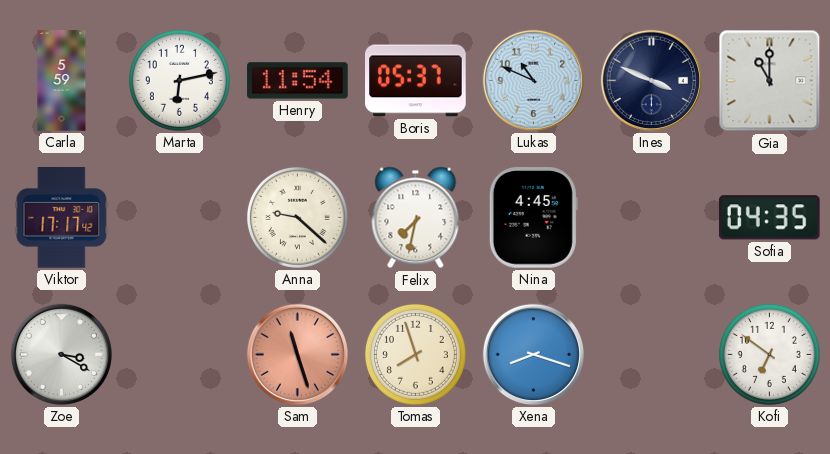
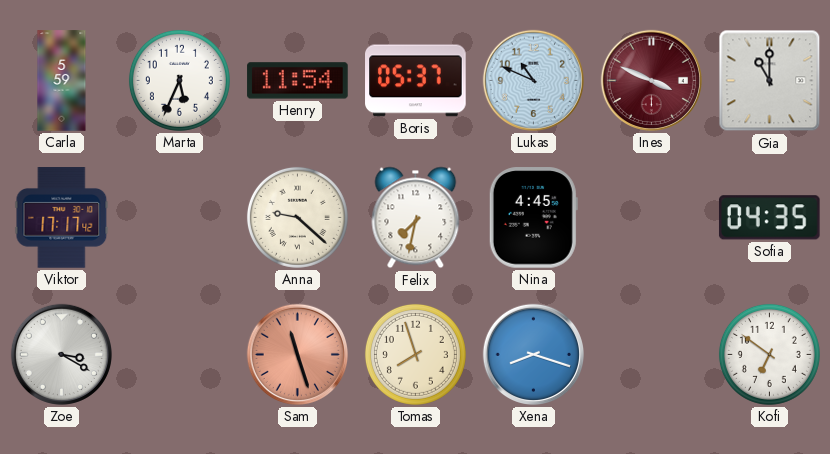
Marta: 6:13 -> 5:34 (179, 80)
Ines dial: navy -> burgundy (651, 80)
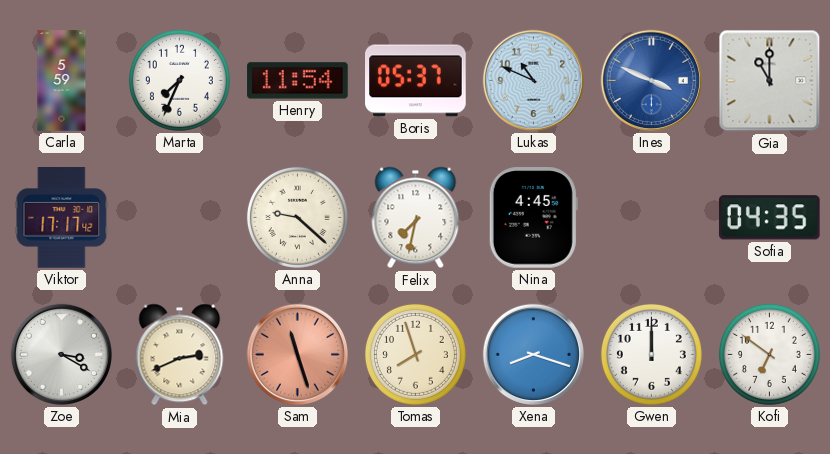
Marta: 5:34 -> 7:34 (179, 80)
Ines dial: burgundy -> blue (651, 80)
Mia: none -> 2:41 (180, 355)
Gwen: none -> 12:00 (651, 354)
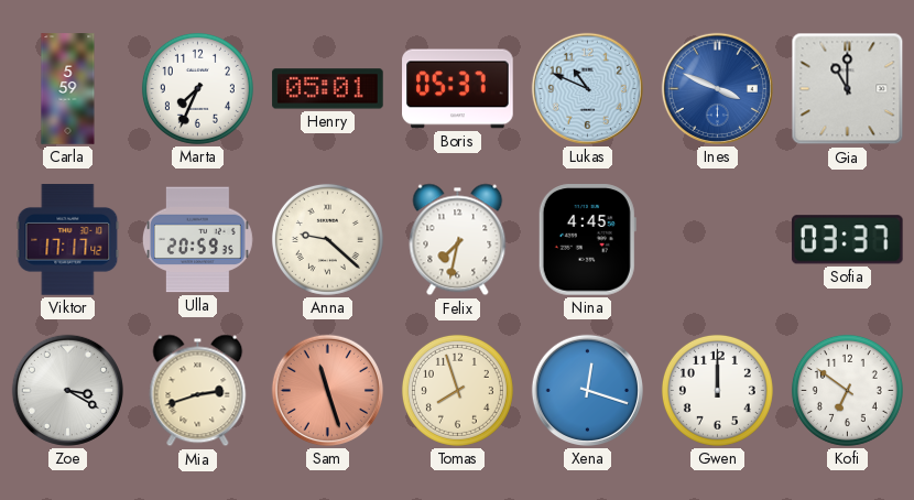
Henry: 11:54 -> 05:01 (328, 89)
Ulla: none -> 20:59 (197, 240)
Sofia: 04:35 -> 03:37 (847, 240)
Mia: 2:41 -> 2:42 (198, 391)
Xena: 8:18 -> 12:18 (587, 390)
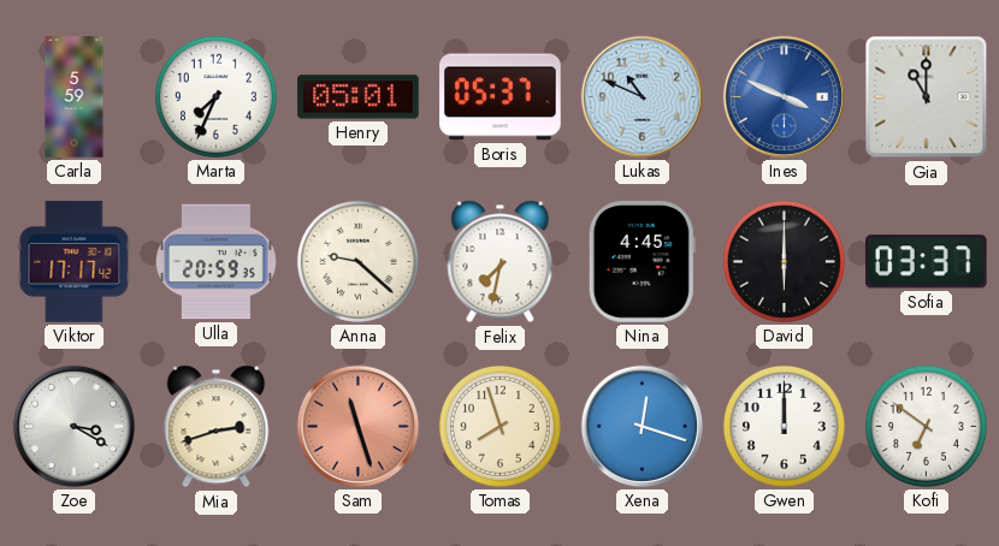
David: none -> 6:00 (784, 261)
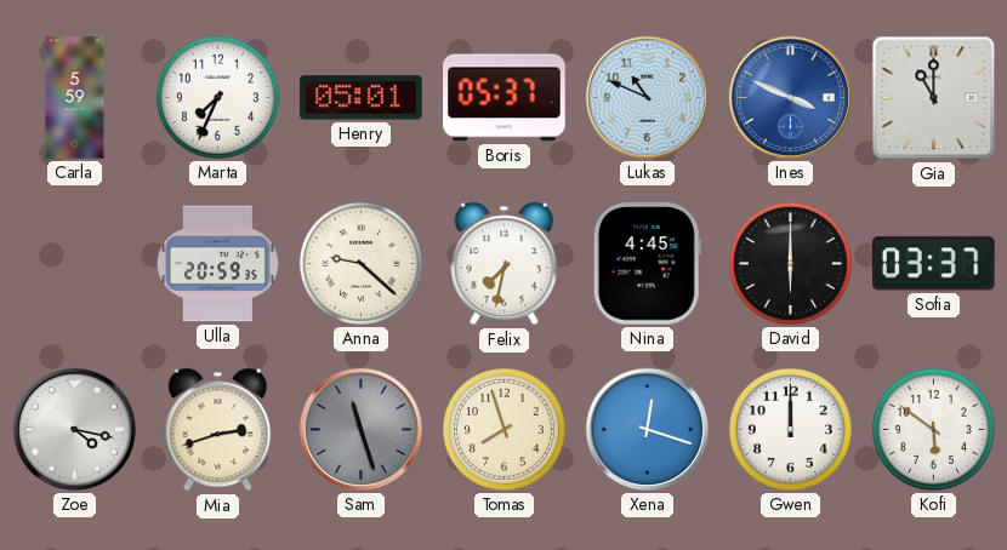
Viktor: 17:17 -> none (75, 262)
Zoe: 3:20 -> 4:17 (74, 429)
Sam dial: salmon -> grey (360, 429)
Kofi: 6:51 -> 5:51 (933, 429)
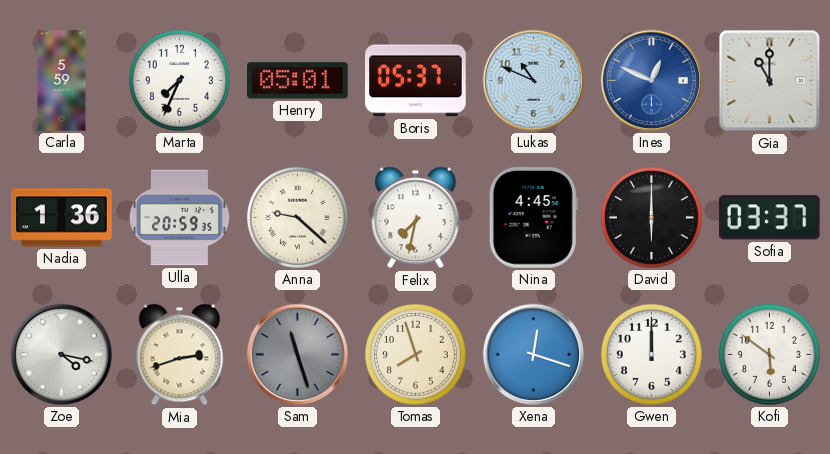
Ines: 3:49 -> 12:49 (651, 80)
Nadia: none -> 1:36 (62, 218)
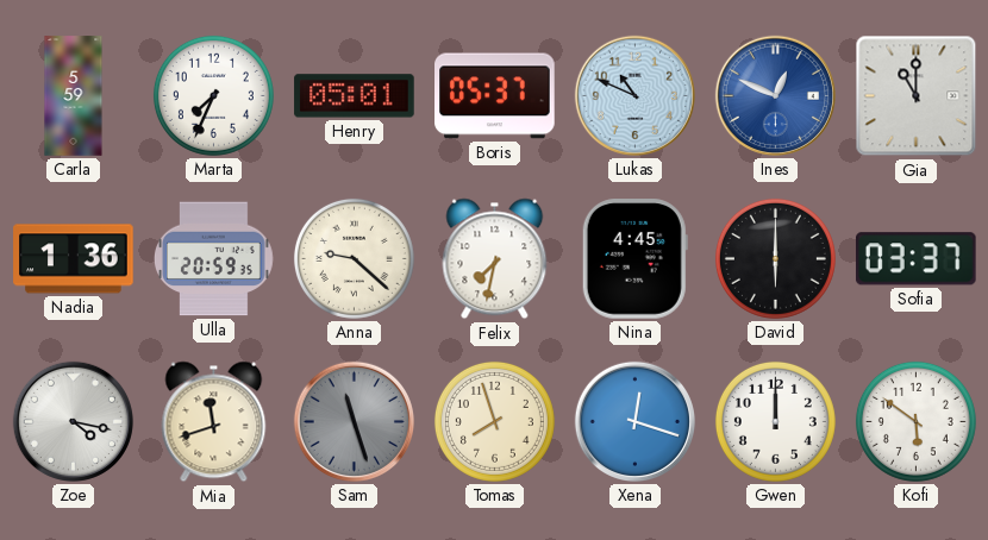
Mia: 2:42 -> 11:42 (214, 422)
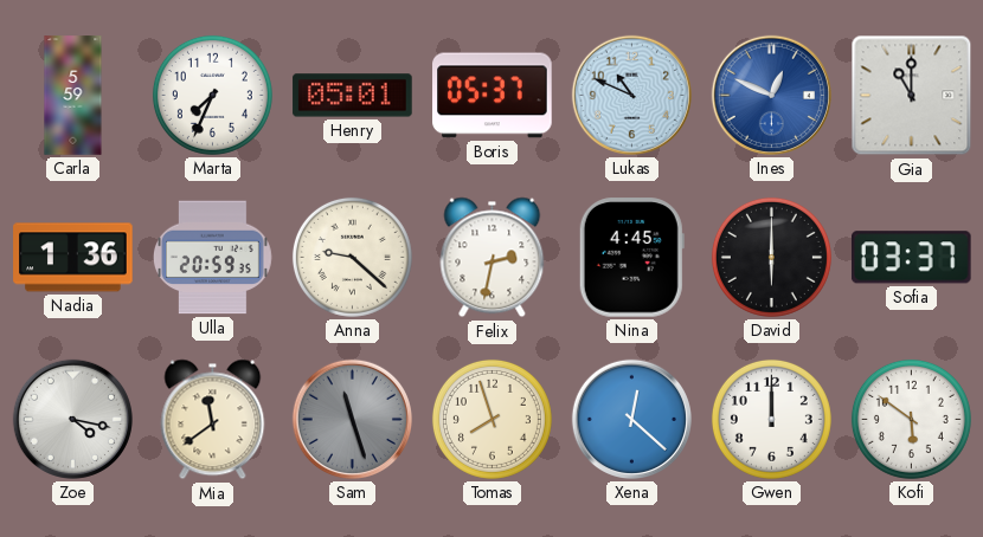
Felix: 7:32 -> 2:32 (493, 258)
Mia: 11:42 -> 11:39 (213, 420)
Xena: 12:18 -> 12:22 (631, 419)
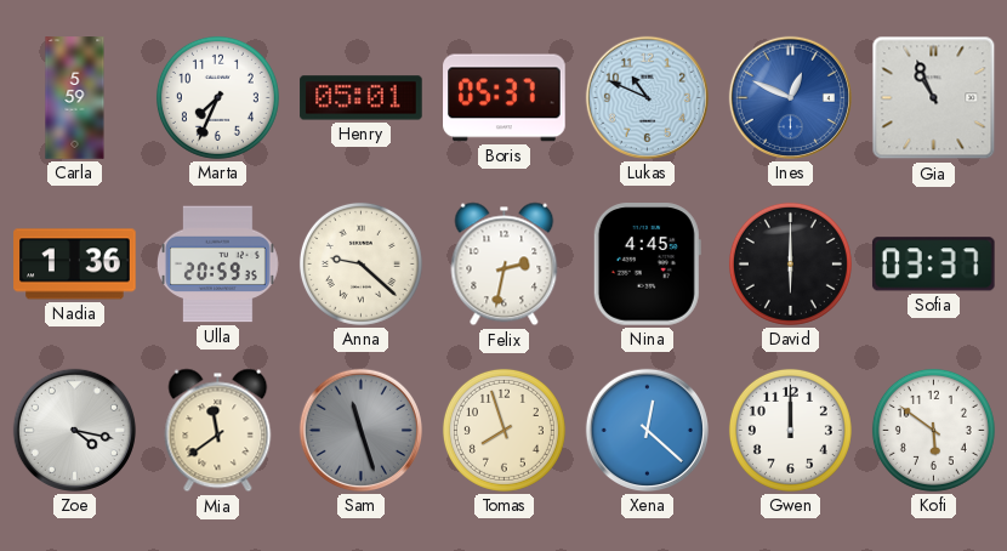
Gia: 11:00 -> 10:56 (934, 98)
